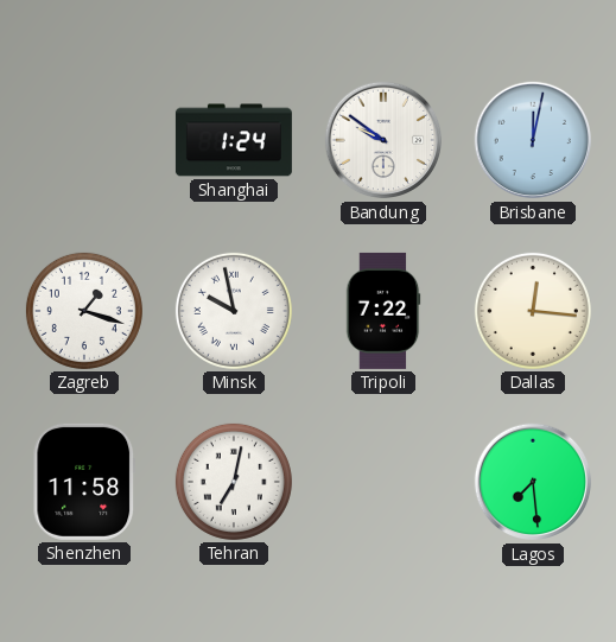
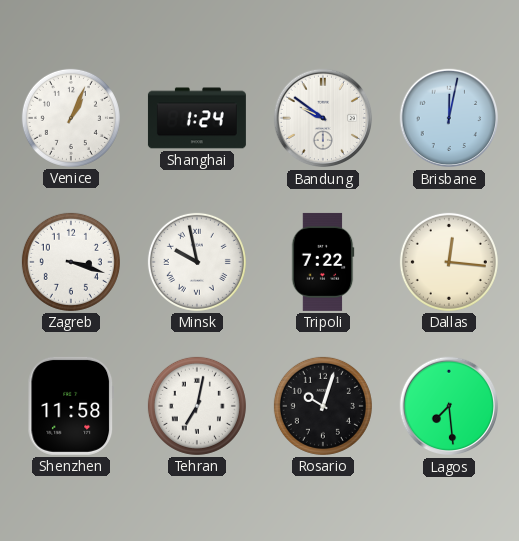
Venice: none -> 1:04 (71, 118)
Zagreb: 1:18 -> 3:18 (71, 262)
Rosario: none -> 10:03 (323, 406)
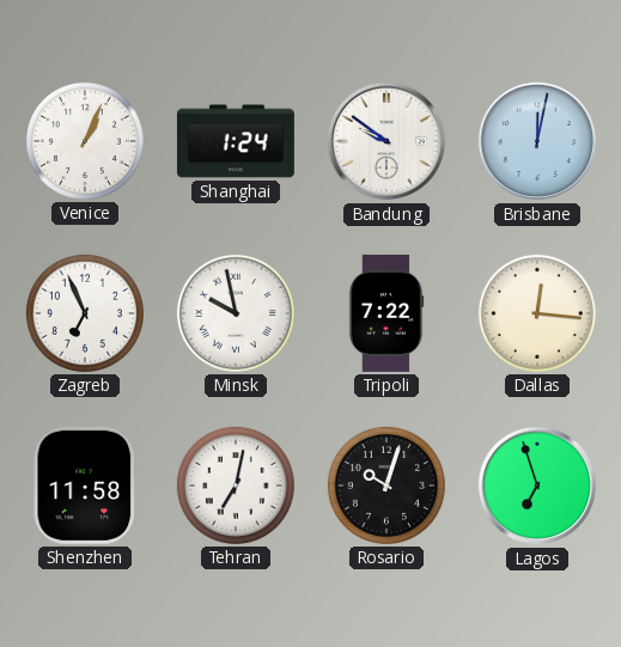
Zagreb: 3:18 -> 6:56 (85, 313)
Lagos: 7:29 -> 6:57 (537, 486)
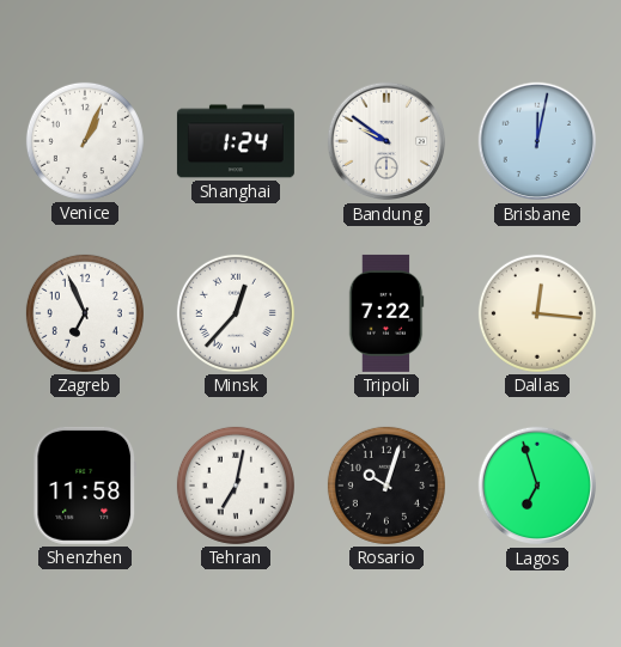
Minsk: 9:58 -> 12:37 (236, 313)
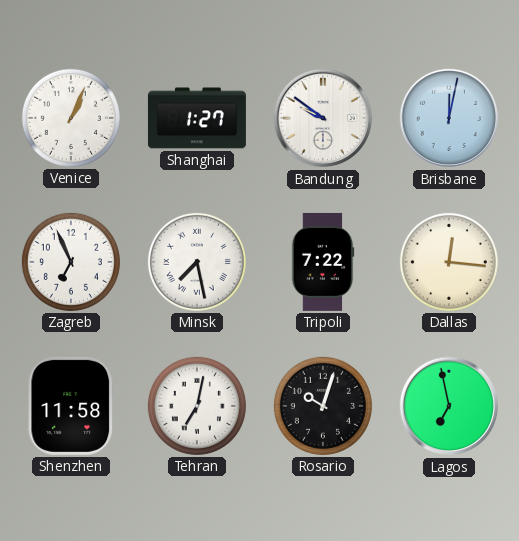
Shanghai: 1:24 -> 1:27 (197, 118)
Minsk: 12:37 -> 7:28 (197, 262)
Lagos: 6:57 -> 6:58 (449, 406)
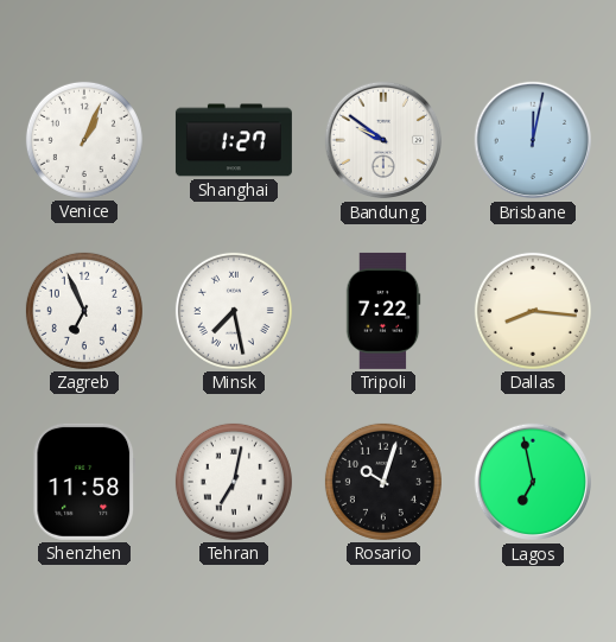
Dallas: 12:16 -> 8:16 (533, 311)
